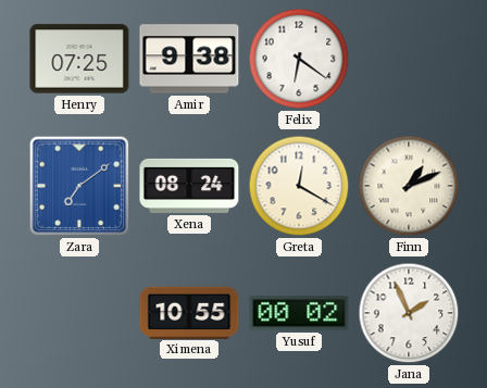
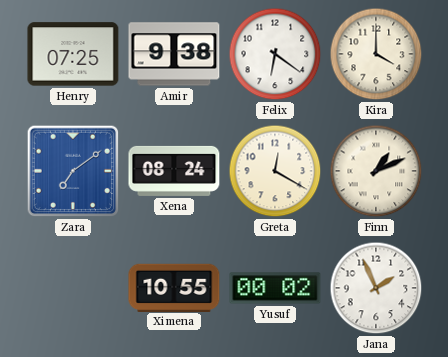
Kira: none -> 4:00 (376, 54)
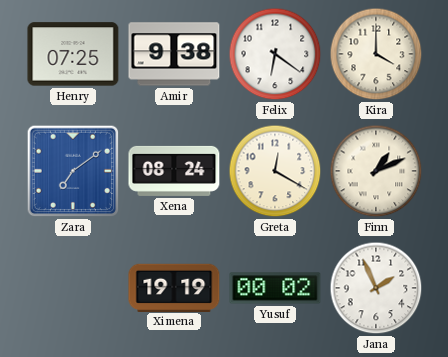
Ximena: 10:55 -> 19:19 (174, 287)
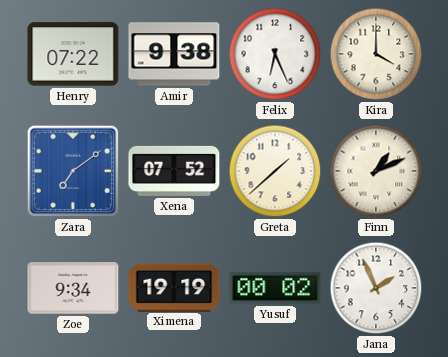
Henry: 07:25 -> 07:22 (73, 54)
Felix: 6:21 -> 6:26 (275, 54)
Xena: 08:24 -> 07:52 (174, 171)
Greta: 12:20 -> 1:38 (275, 171)
Zoe: none -> 9:34 (73, 288)
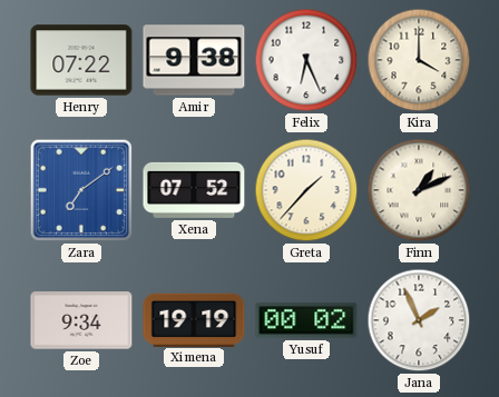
Greta: 1:38 -> 1:37 (306, 190)
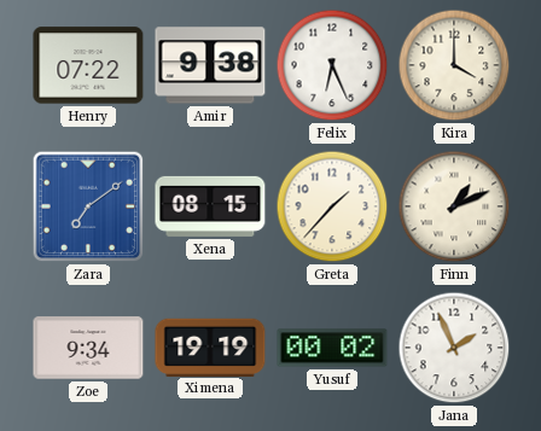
Xena: 07:52 -> 08:15 (210, 206)
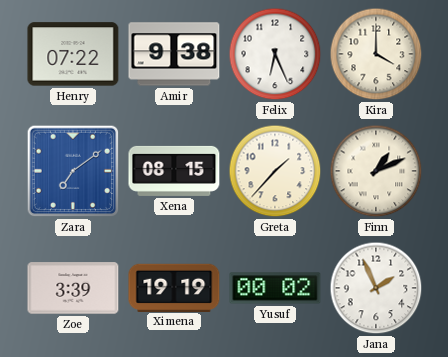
Zoe: 9:34 -> 3:39 (73, 288)
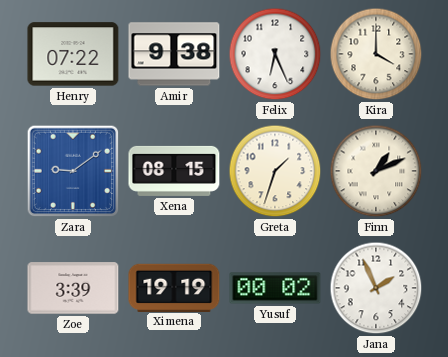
Zara: 7:09 -> 9:09 (73, 171)
Greta: 1:37 -> 1:33 (275, 171)
